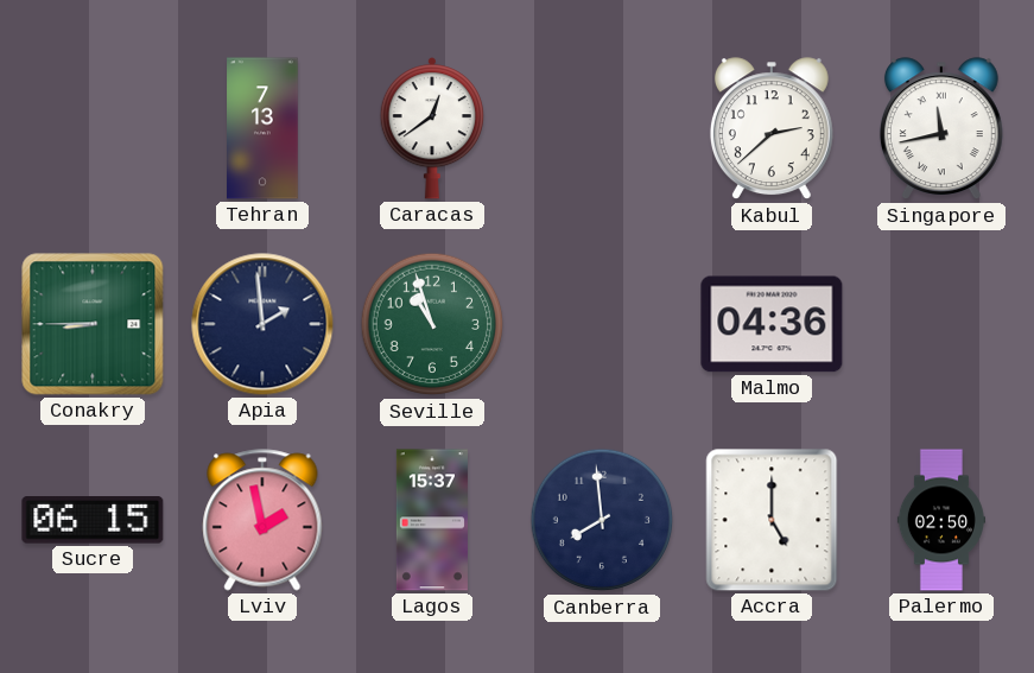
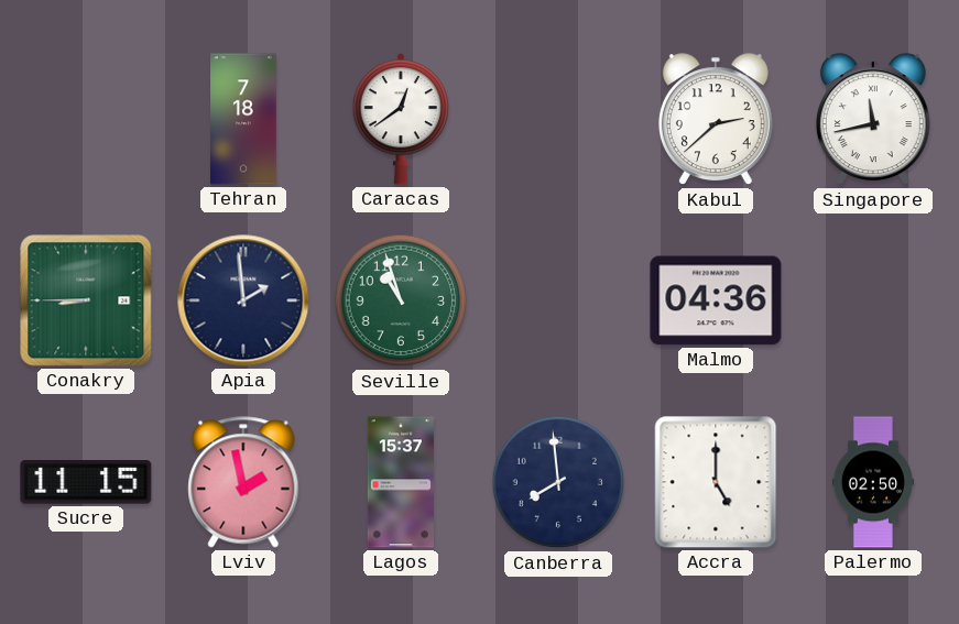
Tehran: 7:13 -> 7:18 (243, 119)
Sucre: 06:15 -> 11:15 (86, 482)
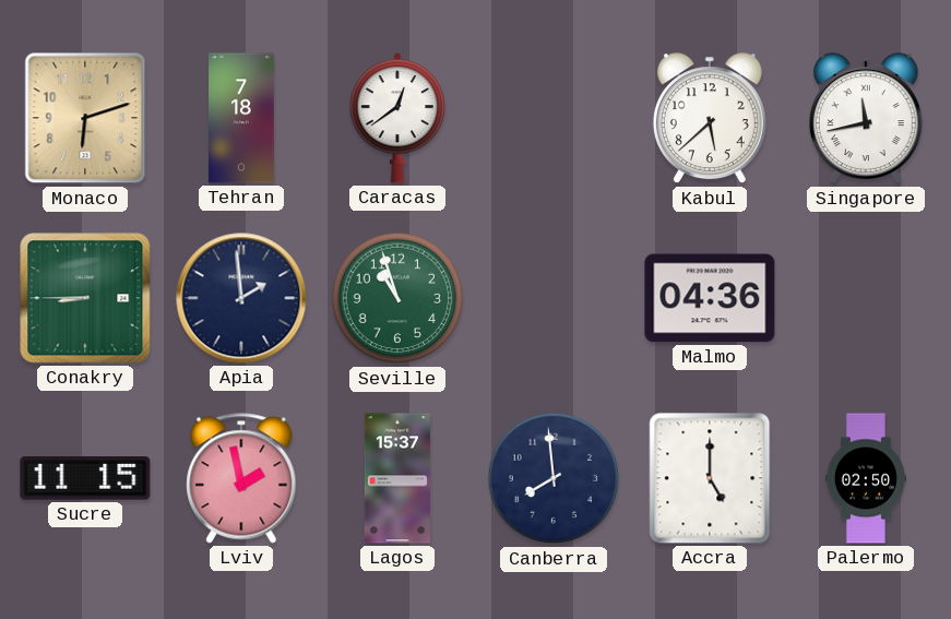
Monaco: none -> 6:12 (85, 118)
Kabul: 2:38 -> 5:38 (710, 119)
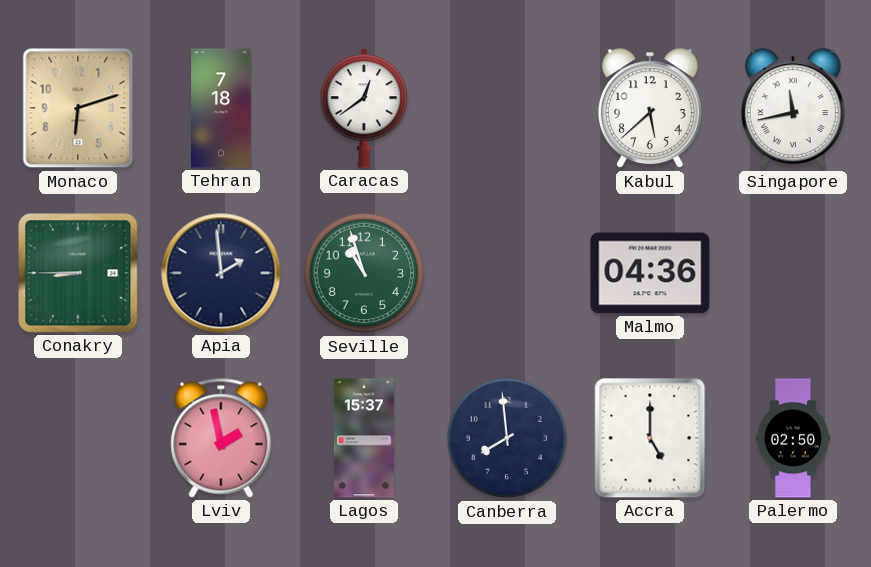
Sucre: 11:15 -> none (85, 478)
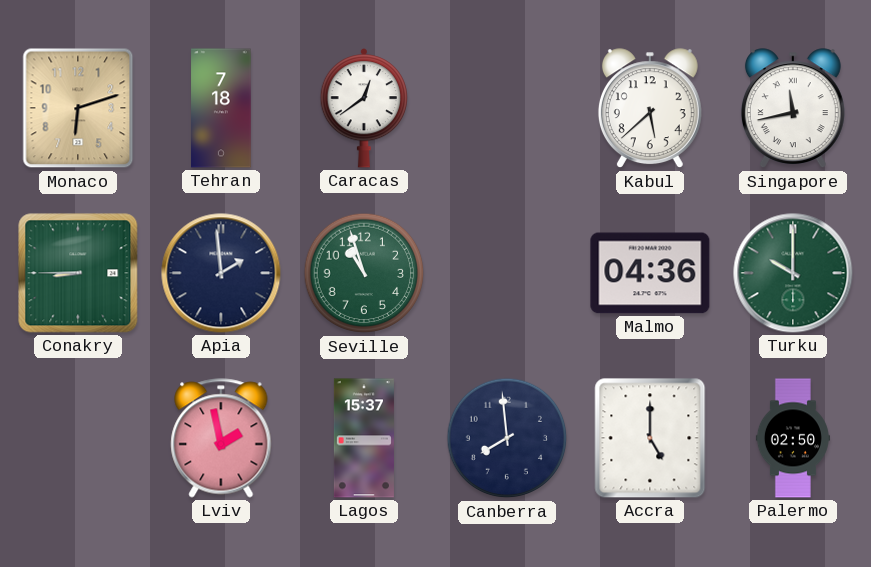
Turku: none -> 10:00 (793, 273)
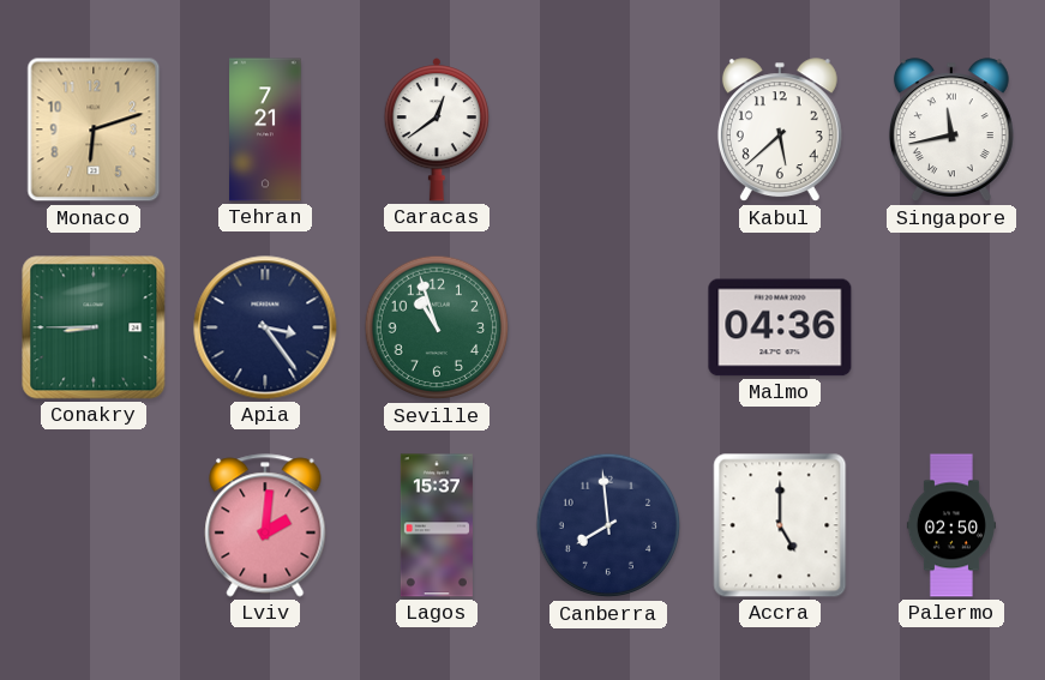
Tehran: 7:18 -> 7:21 (265, 130)
Apia: 1:59 -> 3:24 (265, 327)
Turku: 10:00 -> none (793, 273)
Lviv: 1:58 -> 2:01 (265, 525)
